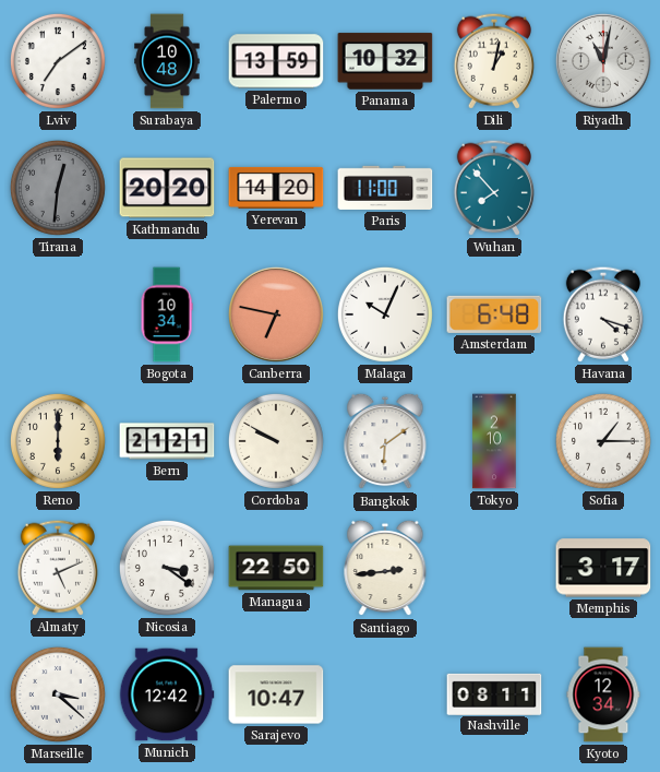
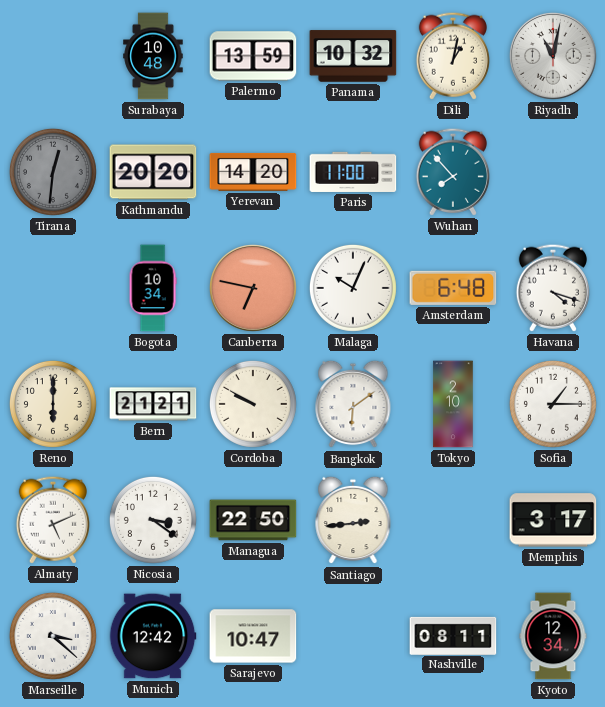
Lviv: 7:09 -> none (58, 61)
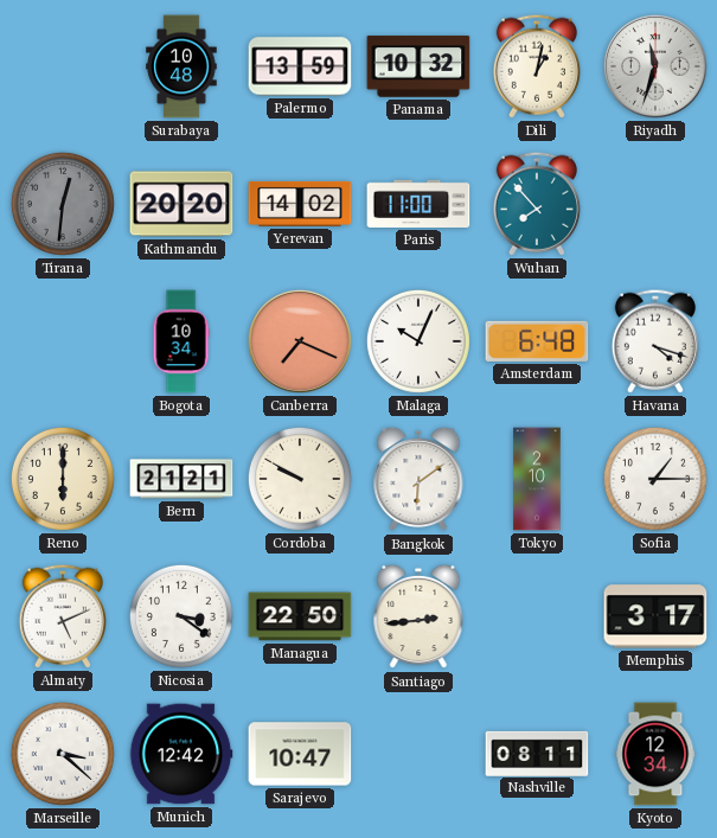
Riyadh: 11:02 -> 11:33 (655, 66)
Yerevan: 14:20 -> 14:02 (300, 204)
Canberra: 6:47 -> 7:19 (300, 341)
